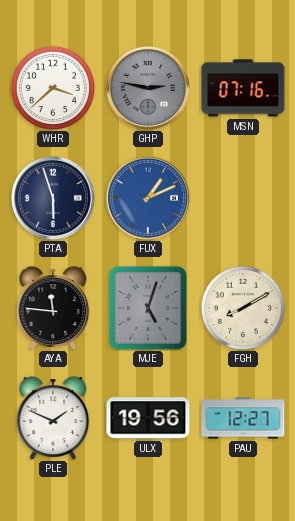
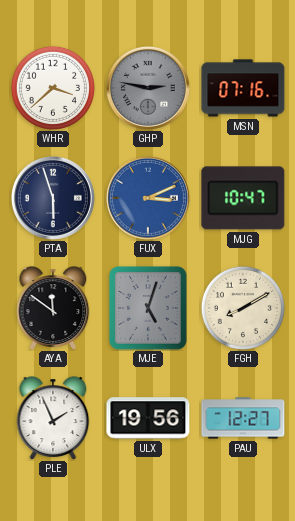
FUX: 1:11 -> 3:11 (148, 198)
MJG: none -> 10:47 (243, 198)
AYA: 11:46 -> 11:51 (53, 308)
PLE: 1:49 -> 1:56 (53, 418)
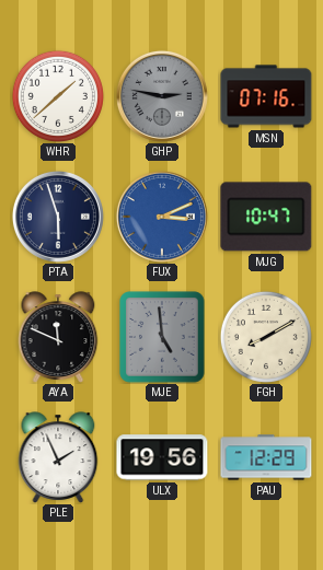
WHR: 3:38 -> 1:38 (58, 96)
AYA: 11:51 -> 11:49 (58, 337)
MJE: 5:03 -> 4:59 (162, 337)
PAU: 12:27 -> 12:29 (266, 457)
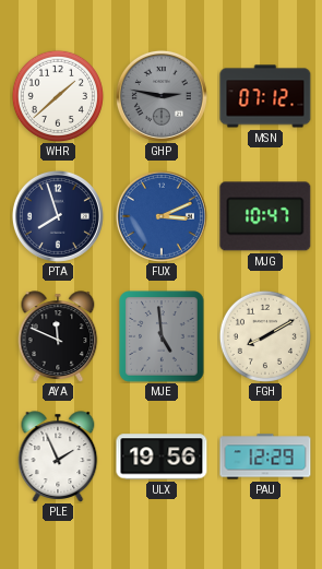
MSN: 07:16 -> 07:12 (265, 96)
PTA: 5:57 -> 7:57 (58, 216)
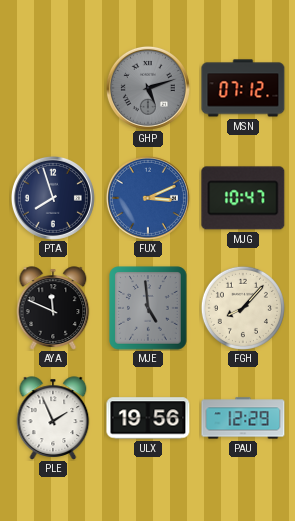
WHR: 1:38 -> none (58, 96)
GHP: 2:47 -> 5:12 (148, 88)
FGH: 8:10 -> 8:07 (243, 308)
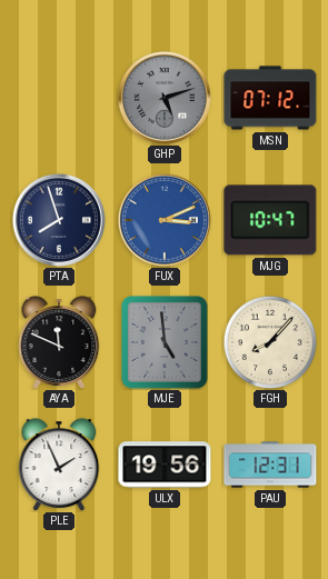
PAU: 12:29 -> 12:31 (270, 465)
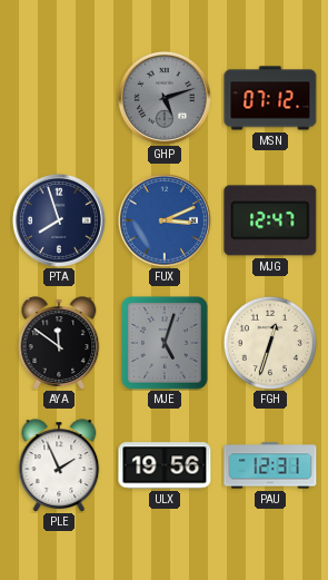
MJG: 10:47 -> 12:47 (270, 220)
AYA: 11:49 -> 11:51 (59, 343)
MJE: 4:59 -> 5:03 (165, 343)
FGH: 8:07 -> 12:33 (270, 343)
